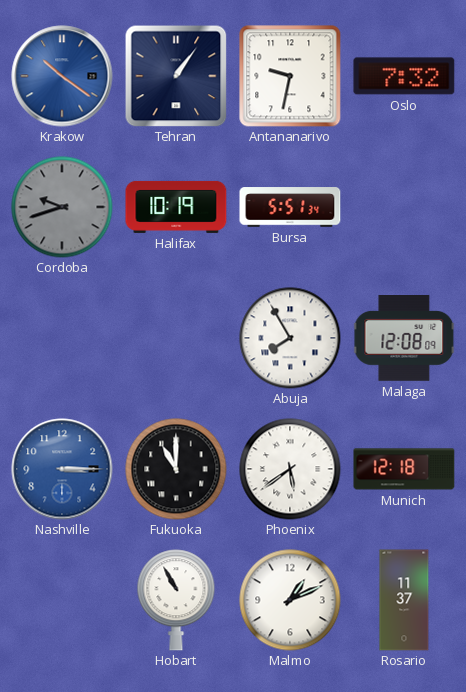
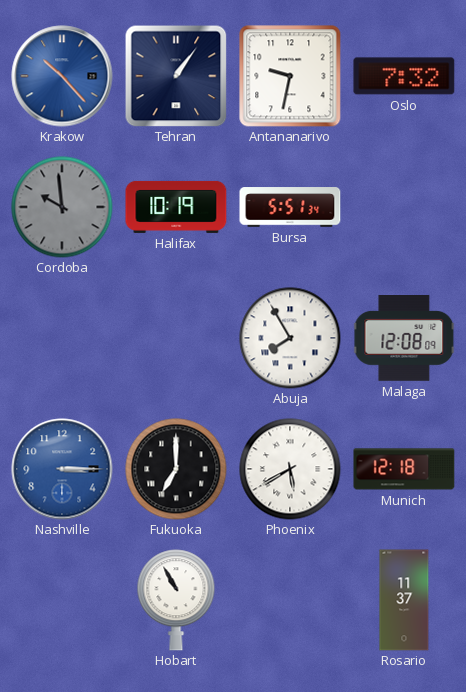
Krakow: 10:21 -> 10:23 (62, 76)
Cordoba: 9:42 -> 9:59 (62, 207)
Fukuoka: 11:00 -> 7:00 (176, 469)
Phoenix: 5:39 -> 5:40 (290, 469)
Malmo: 1:11 -> none (290, 600)
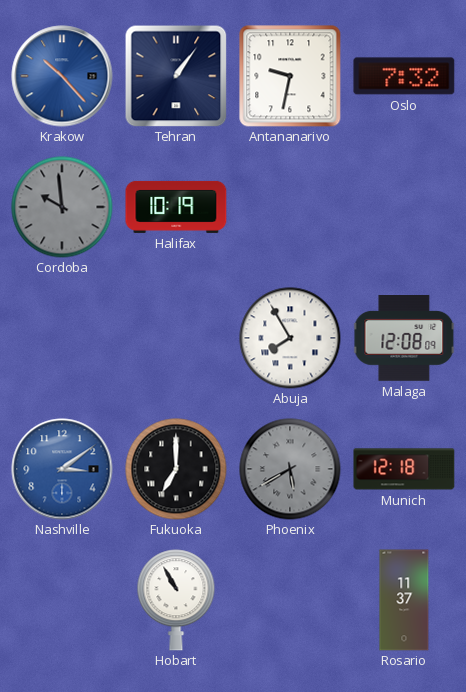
Bursa: 5:51 -> none (290, 207)
Nashville: 3:15 -> 3:09 (62, 469)
Phoenix dial: white -> grey (290, 469)
